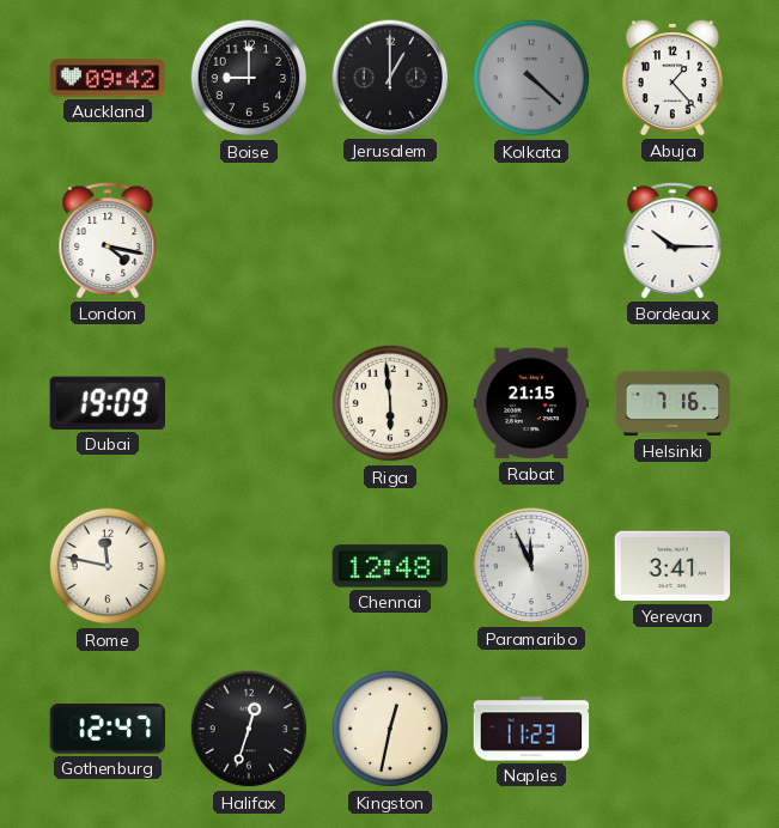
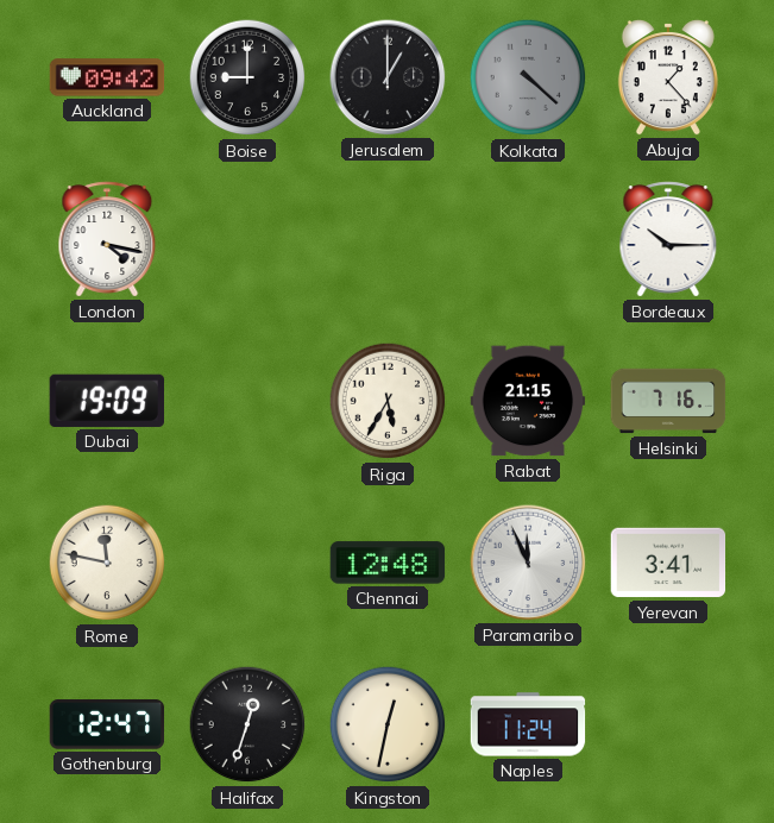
Riga: 5:59 -> 5:35 (388, 401)
Naples: 11:23 -> 11:24 (528, 724)
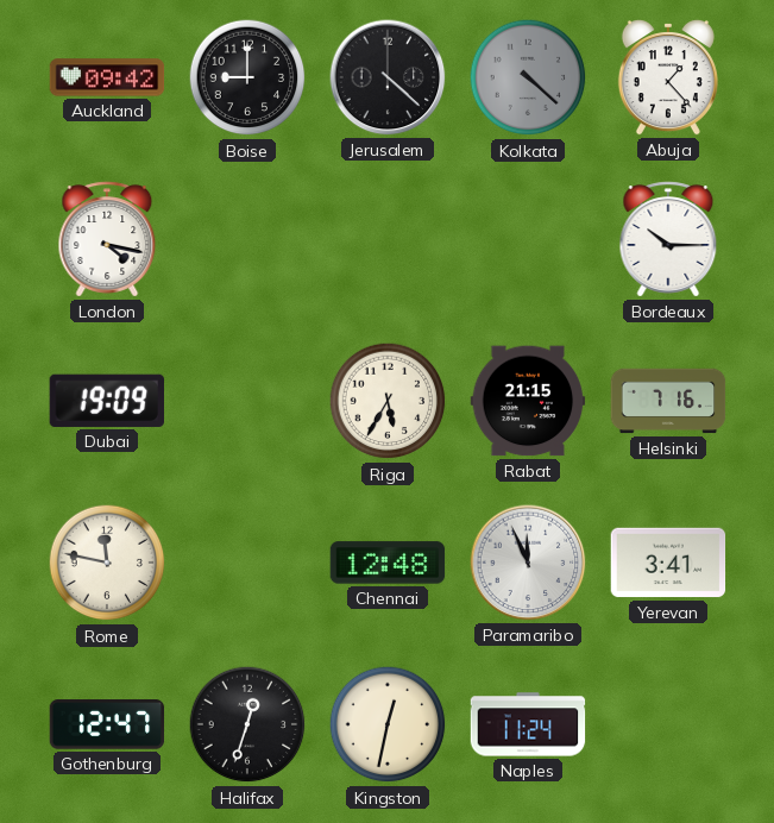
Jerusalem: 1:00 -> 4:22 (388, 77)
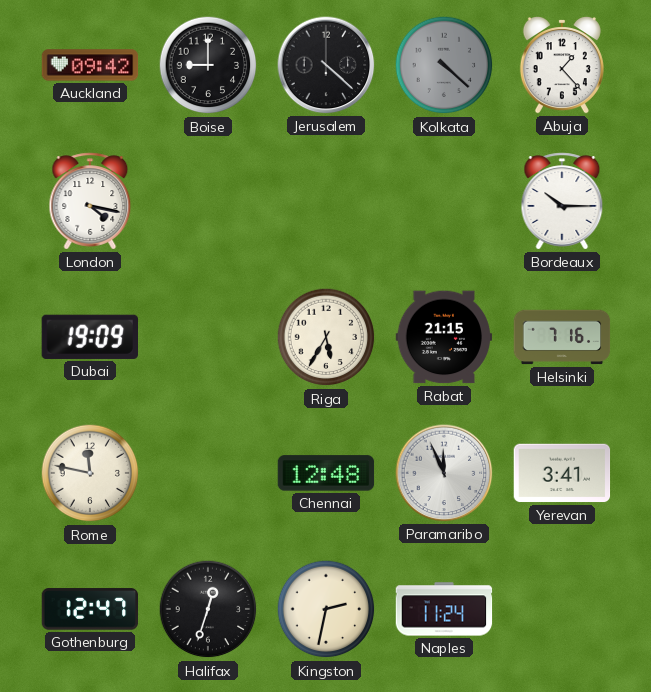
Kingston: 12:32 -> 2:32 (326, 609)
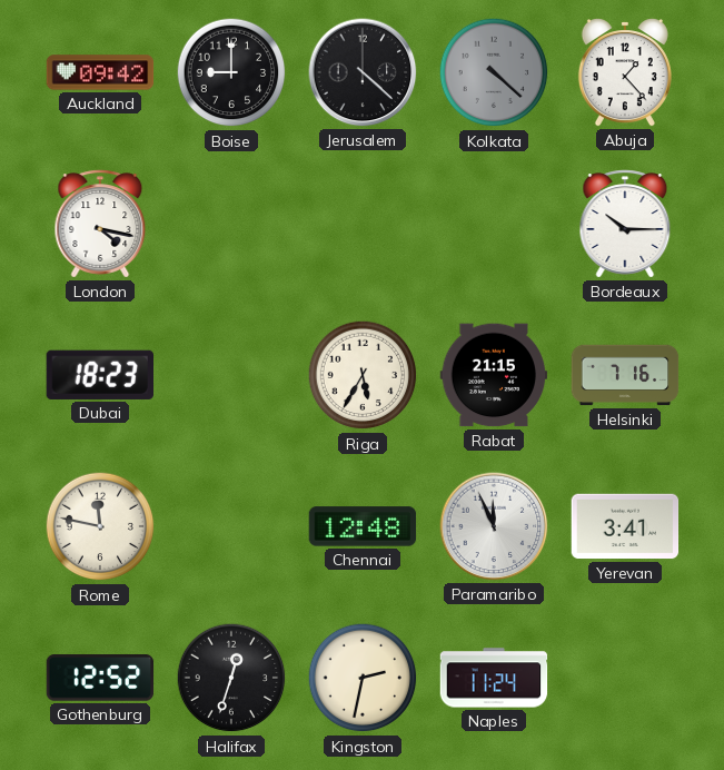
Dubai: 19:09 -> 18:23 (99, 375)
Gothenburg: 12:47 -> 12:52 (100, 678)
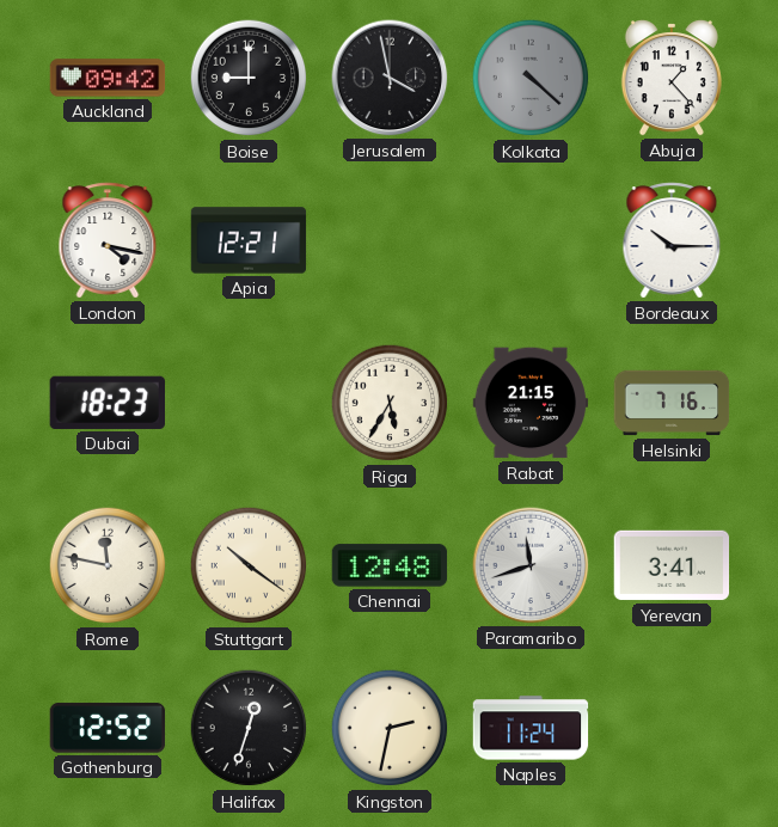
Jerusalem: 4:22 -> 3:58 (390, 78)
Apia: none -> 12:21 (249, 240)
Stuttgart: none -> 10:21 (249, 565)
Paramaribo: 11:56 -> 11:42 (531, 565)
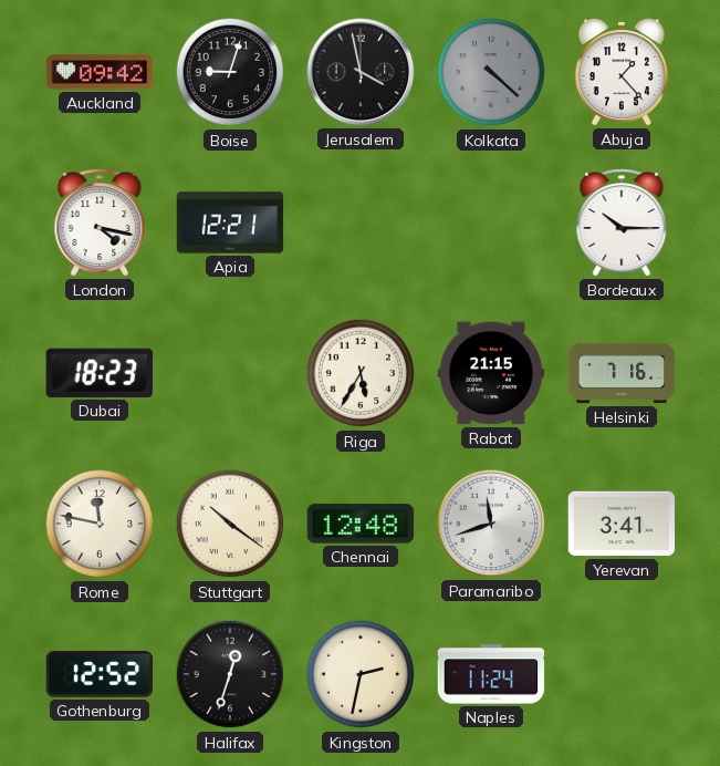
Boise: 9:00 -> 9:03 (230, 72)
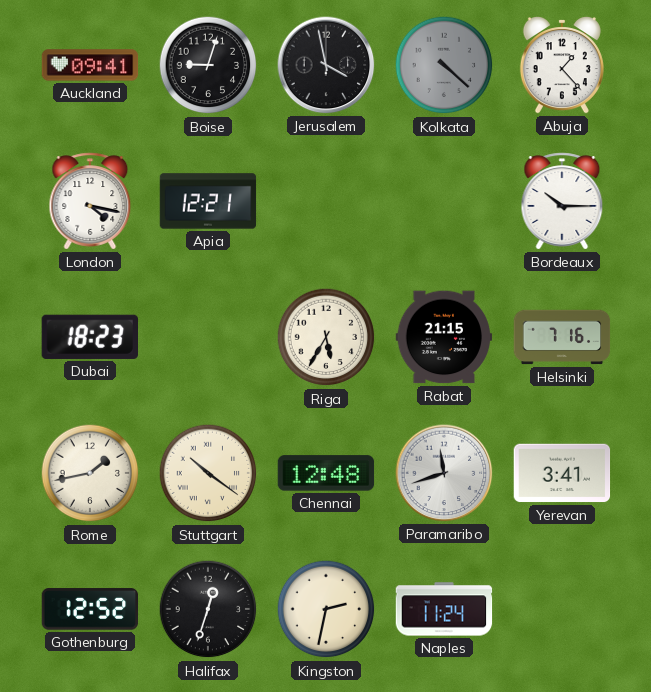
Auckland: 09:42 -> 09:41 (90, 65)
Rome: 11:47 -> 1:43 (90, 473)
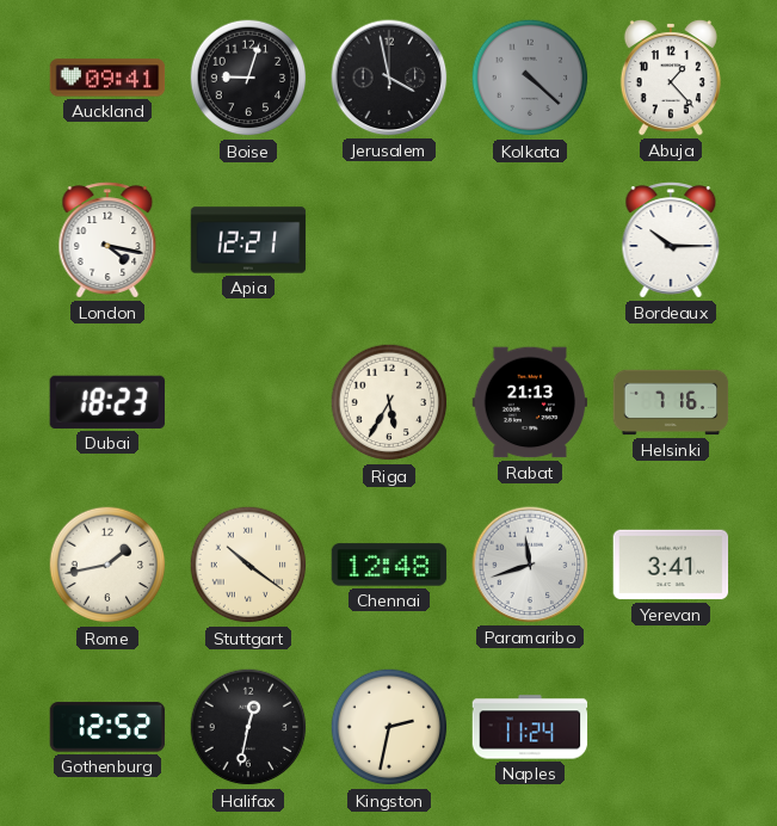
Rabat: 21:15 -> 21:13 (530, 402)
Halifax: 12:33 -> 12:32 (248, 727)
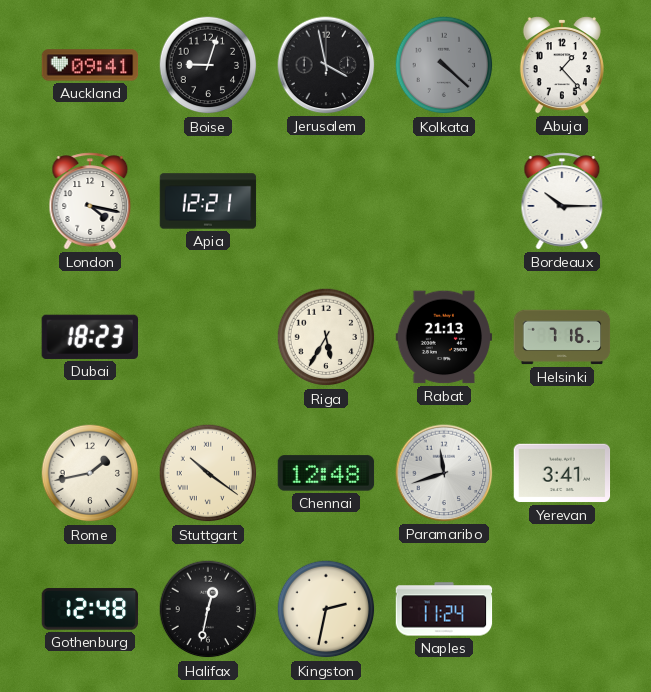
Gothenburg: 12:52 -> 12:48 (90, 609)
